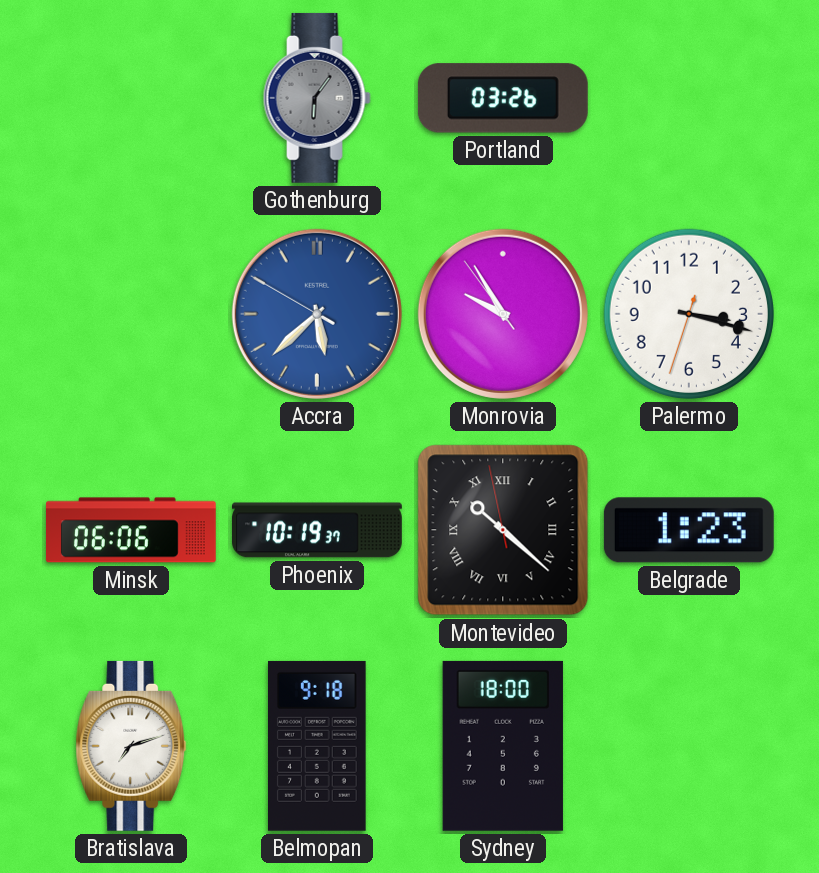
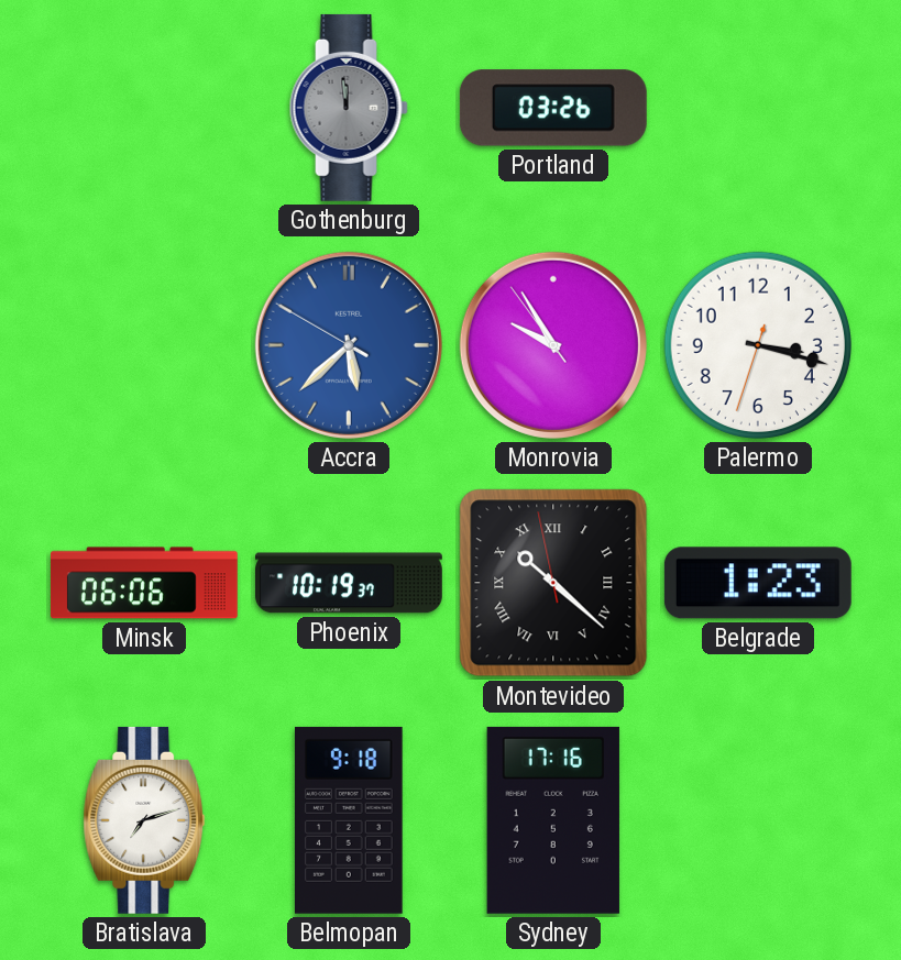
Gothenburg: 6:06 -> 11:59 (349, 108)
Sydney: 18:00 -> 17:16 (553, 820)
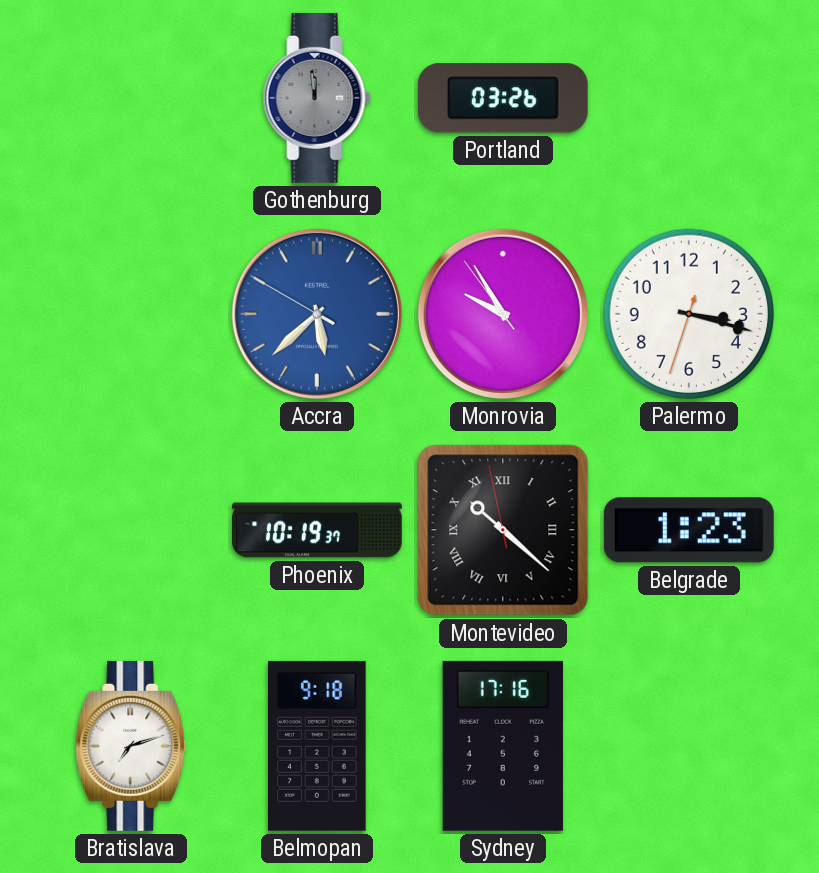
Minsk: 06:06 -> none (144, 583)
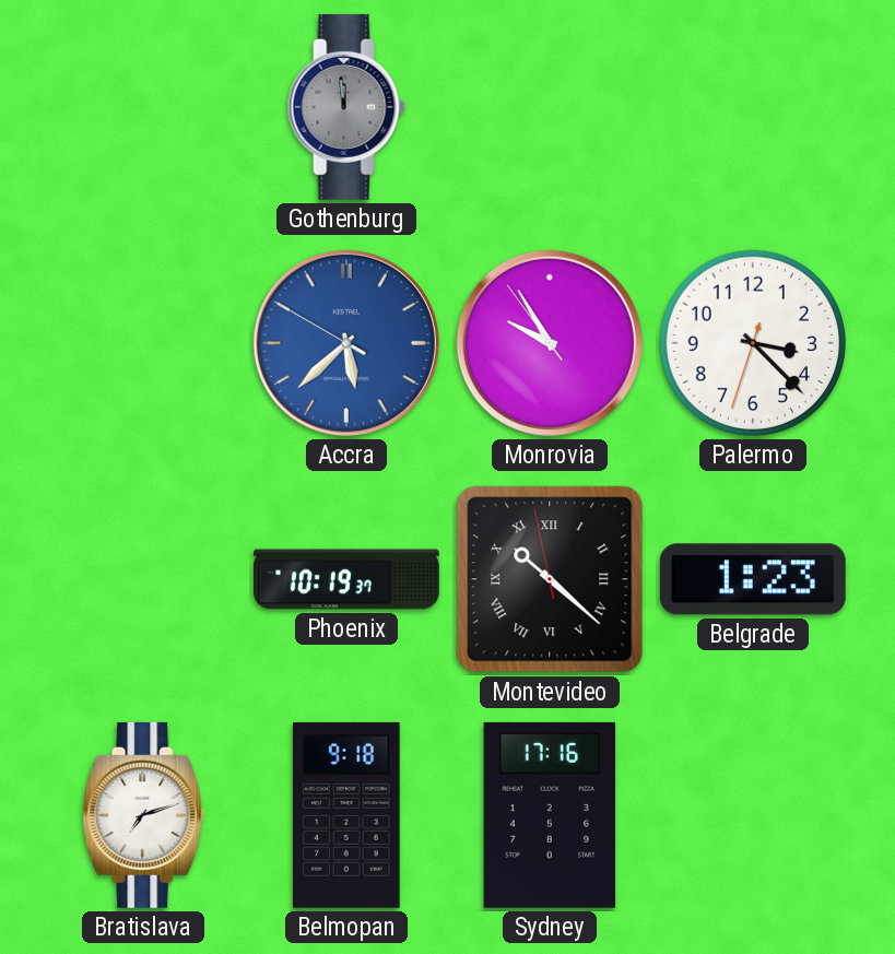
Portland: 03:26 -> none (503, 98)
Palermo: 3:17 -> 3:22 (753, 343)
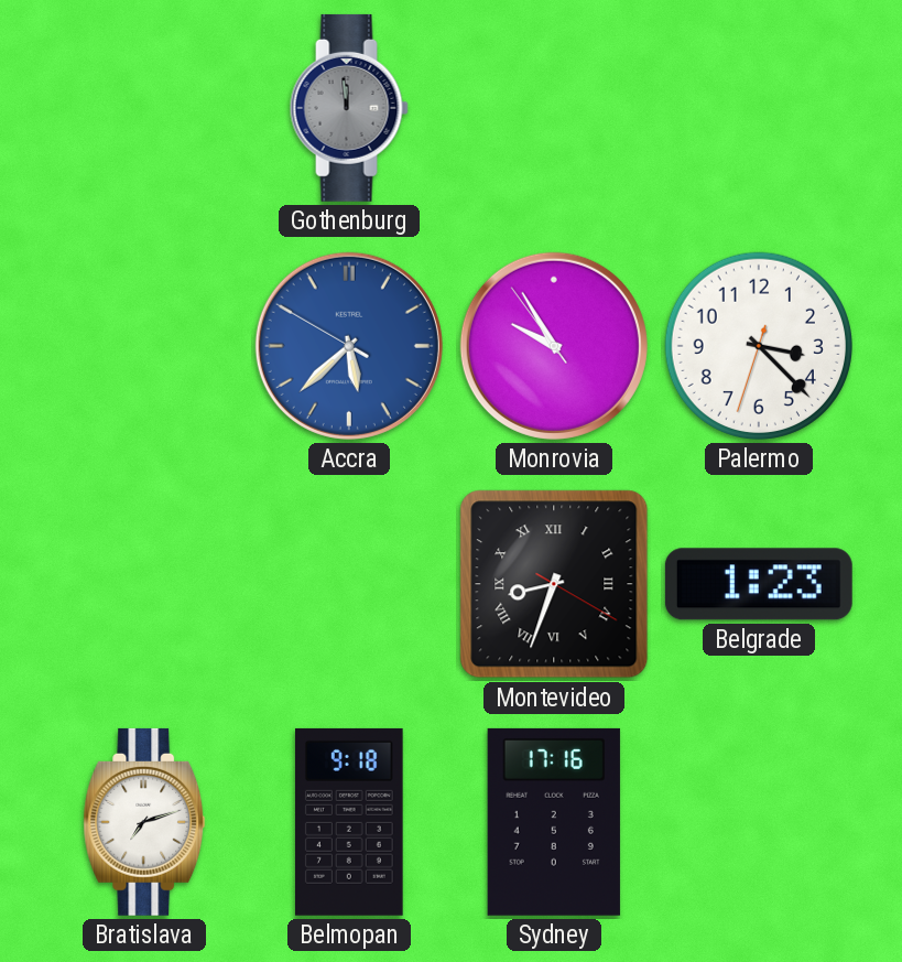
Phoenix: 10:19 -> none (348, 579)
Montevideo: 10:21 -> 8:33 (554, 584)
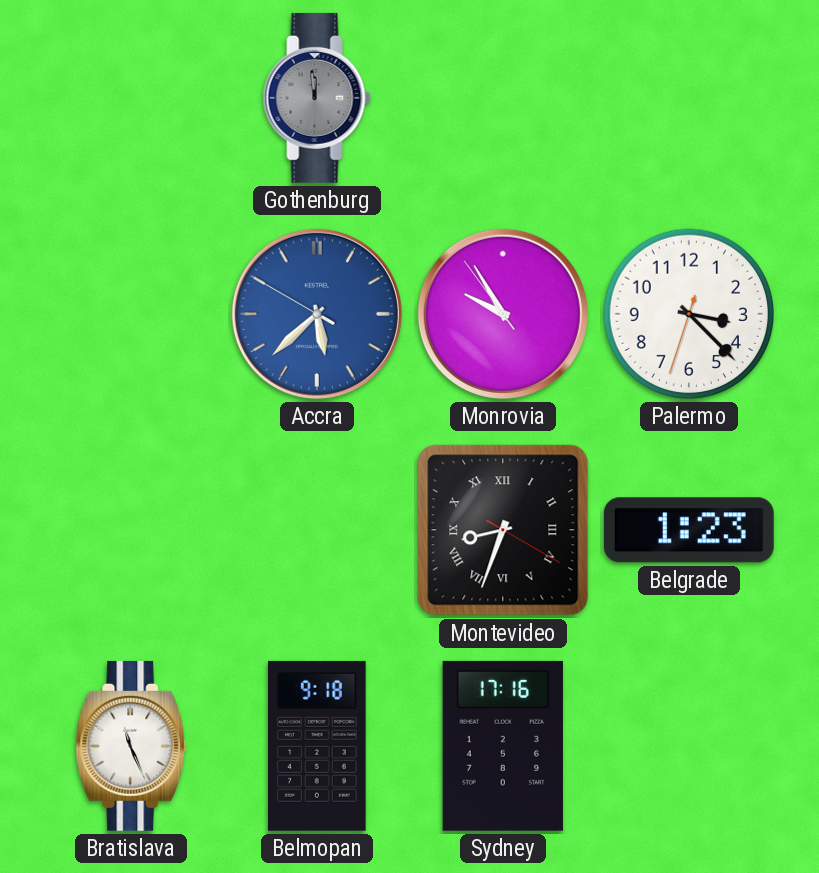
Bratislava: 7:12 -> 11:26 (131, 746)
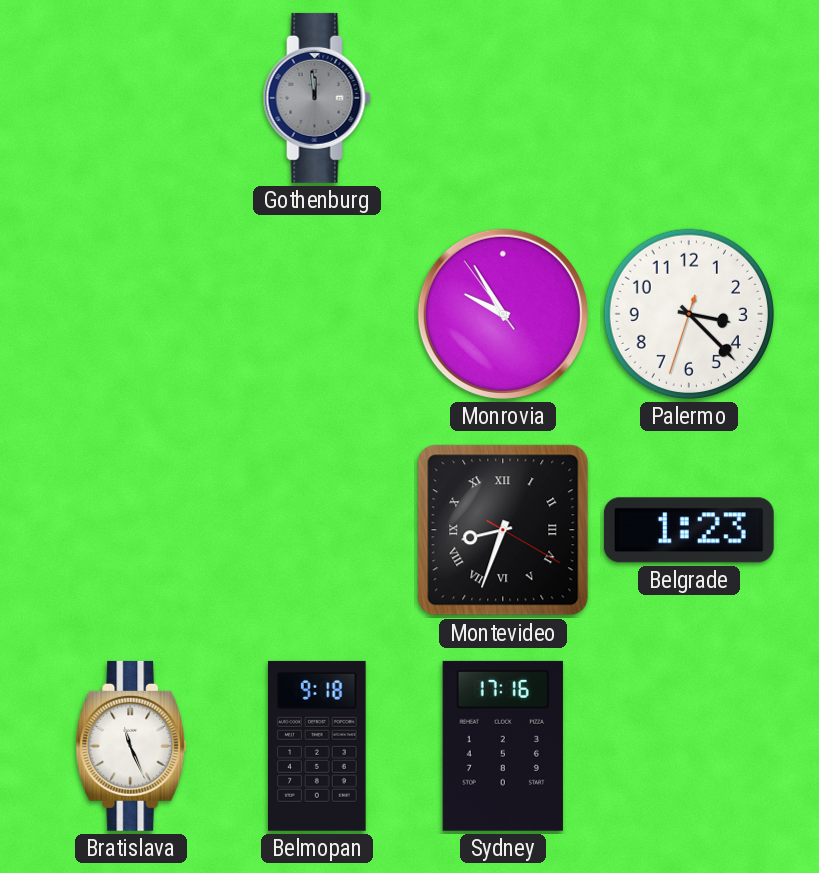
Accra: 5:37 -> none (317, 314)
